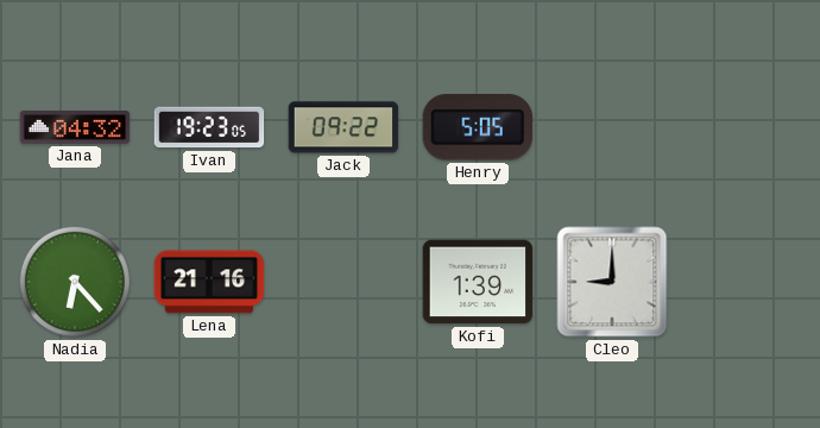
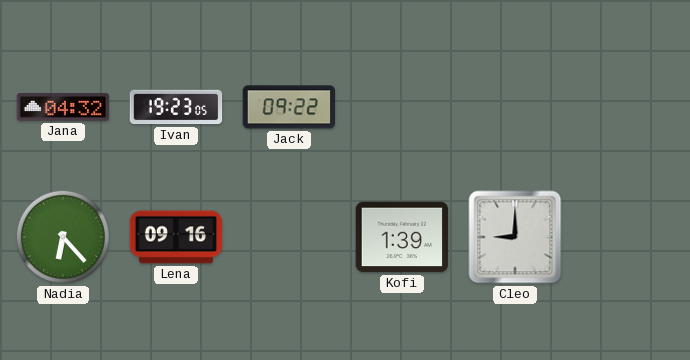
Henry: 5:05 -> none (478, 127)
Lena: 21:16 -> 09:16 (176, 237)
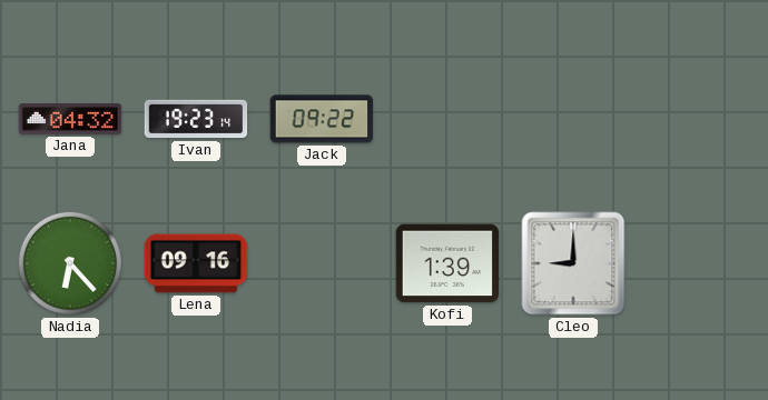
Ivan: 19:23:05 -> 19:23:14 (196, 119)
